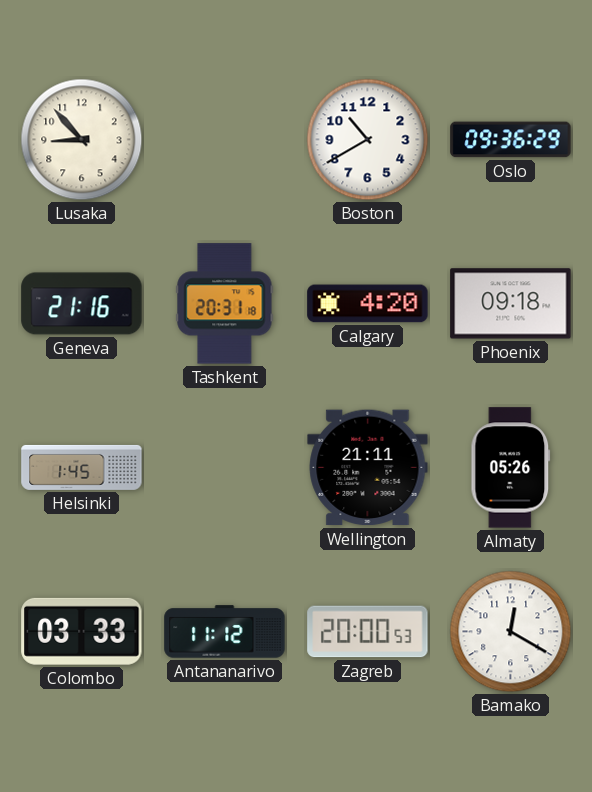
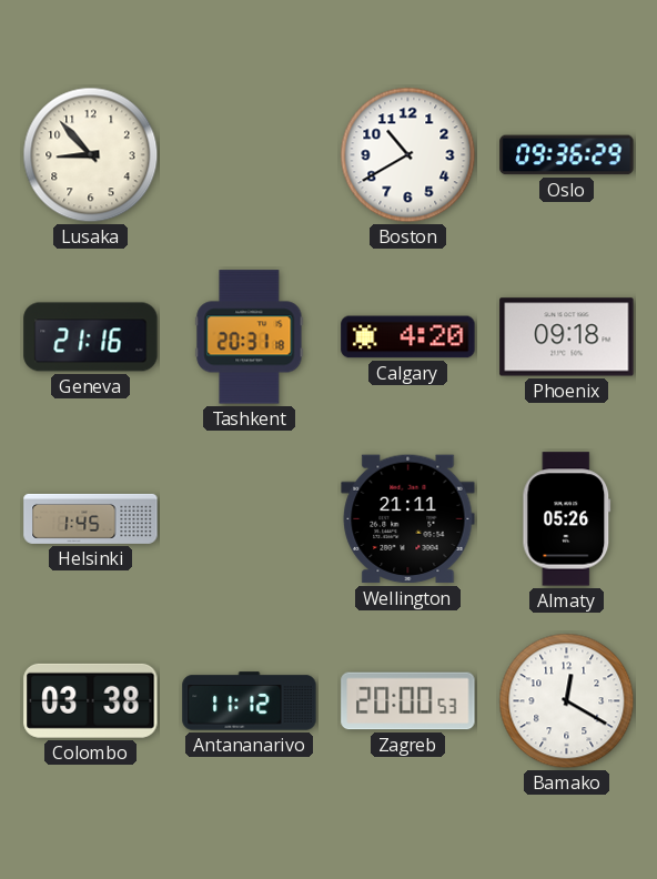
Colombo: 03:33 -> 03:38 (91, 700)
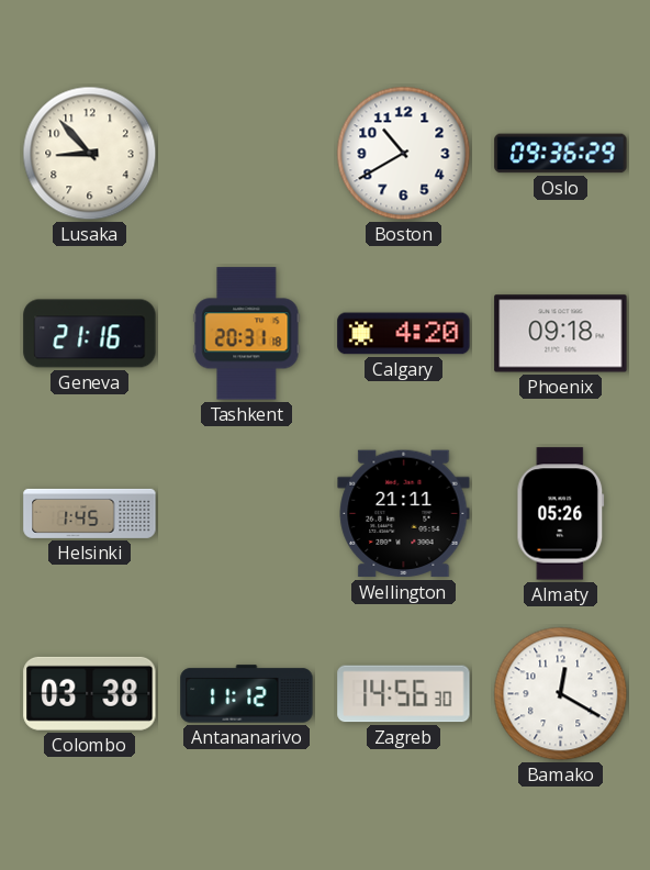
Zagreb: 20:00 -> 14:56 (404, 694)
